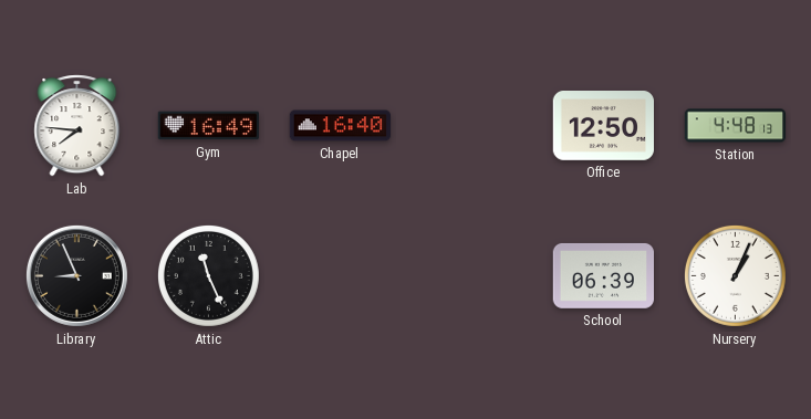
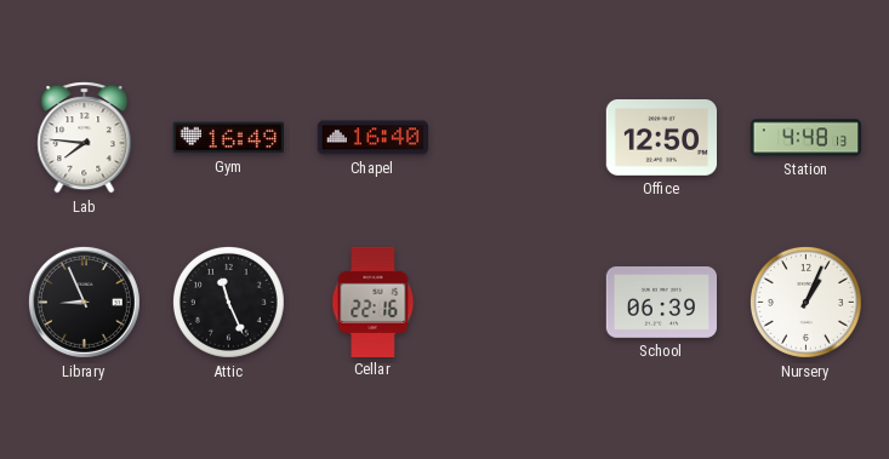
Cellar: none -> 22:16 (374, 302)
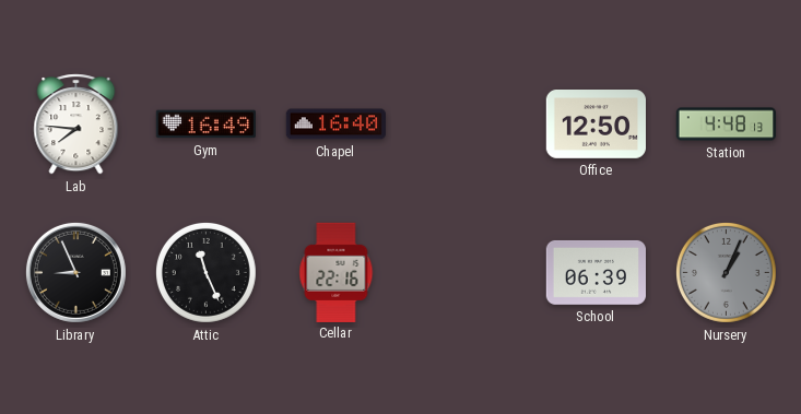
Nursery dial: white -> grey (726, 272)
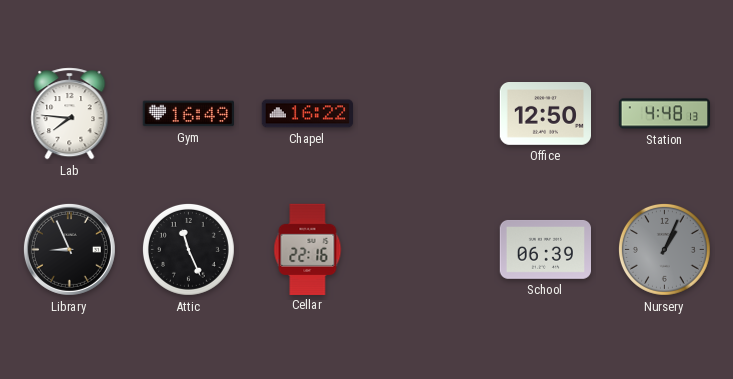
Chapel: 16:40 -> 16:22 (308, 114)
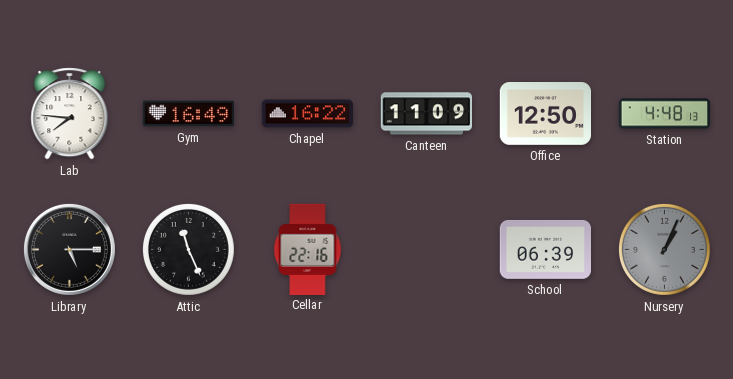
Canteen: none -> 11:09 (427, 114)
Library: 8:56 -> 5:15 (69, 249)
